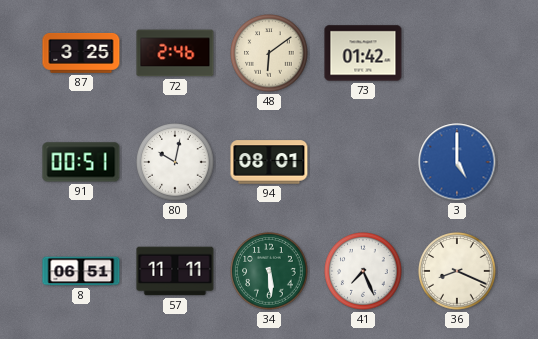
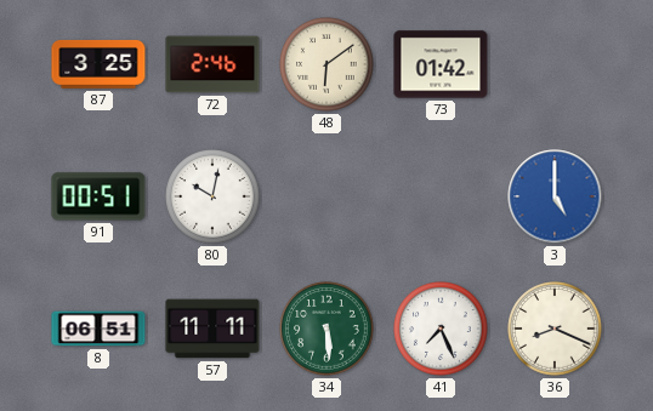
94: 08:01 -> none (269, 162)
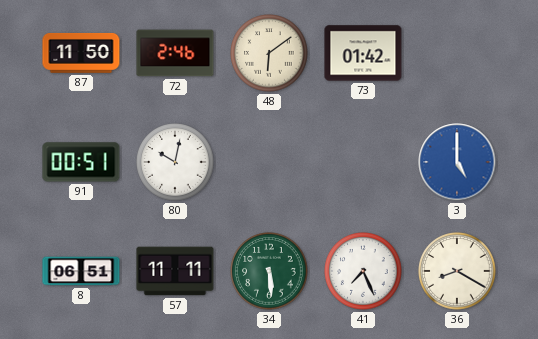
87: 3:25 -> 11:50 (81, 53)
36: 8:19 -> 8:20 (457, 271)
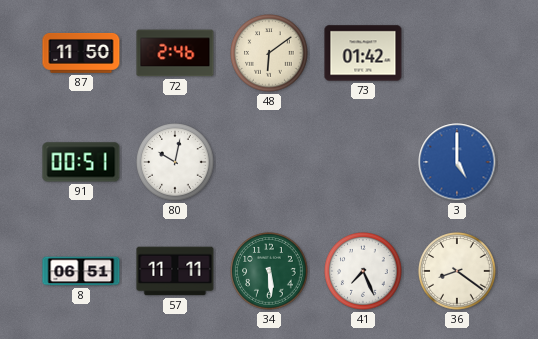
36: 8:20 -> 8:21 (457, 271)
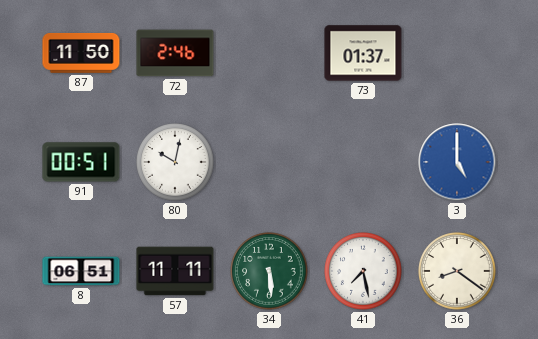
48: 6:09 -> none (269, 53)
73: 01:42 -> 01:37 (363, 53)
41: 7:26 -> 7:28 (363, 271)
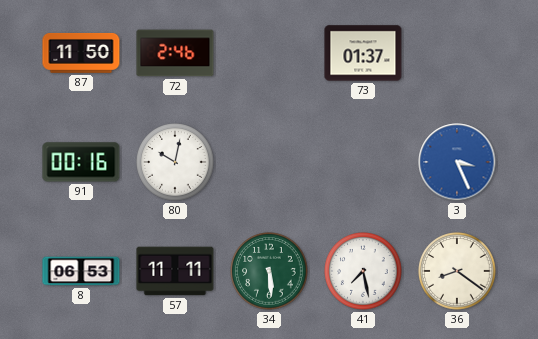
91: 00:51 -> 00:16 (81, 162)
3: 5:00 -> 3:26 (457, 162)
8: 06:51 -> 06:53 (81, 271)
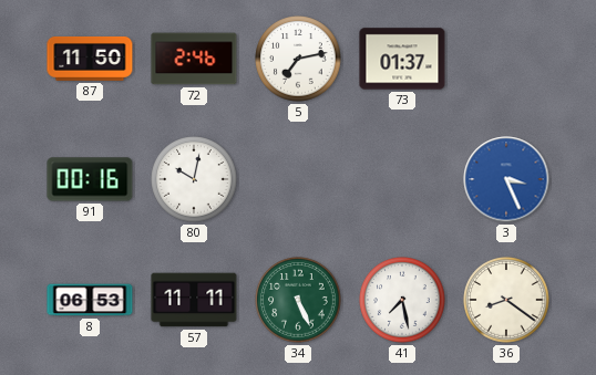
5: none -> 7:13 (298, 59)
34: 5:29 -> 5:26 (298, 300)
